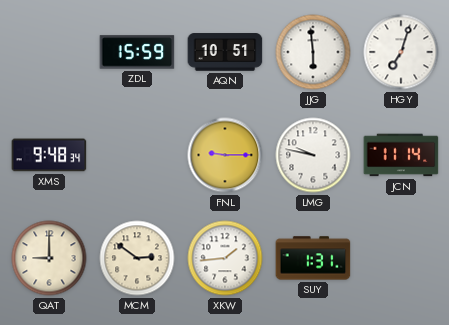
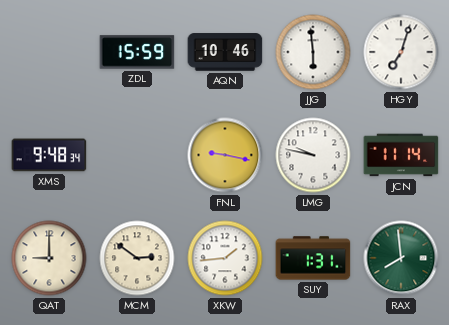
AQN: 10:51 -> 10:46 (225, 52)
FNL: 9:15 -> 9:17 (225, 155)
RAX: none -> 7:59 (401, 258)
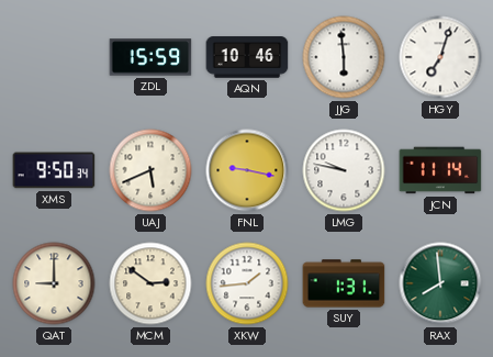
XMS: 9:48 -> 9:50 (54, 170)
UAJ: none -> 5:41 (150, 170)
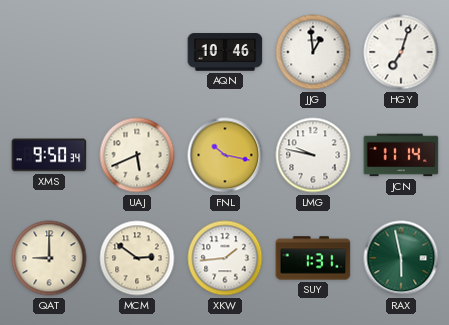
ZDL: 15:59 -> none (150, 57)
JJG: 5:59 -> 12:59 (313, 52)
FNL: 9:17 -> 10:17 (225, 155)
RAX: 7:59 -> 5:58 (401, 258)
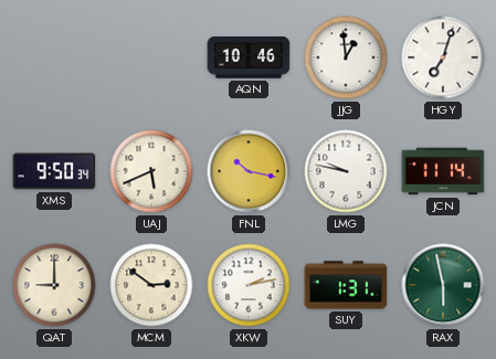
XKW: 1:44 -> 2:13 (249, 285)
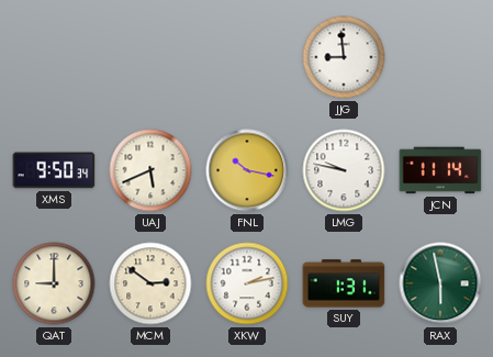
AQN: 10:46 -> none (249, 57)
JJG: 12:59 -> 8:59 (344, 57)
HGY: 7:03 -> none (443, 57)
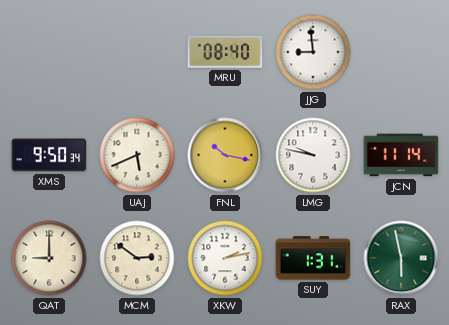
MRU: none -> 08:40 (225, 52)
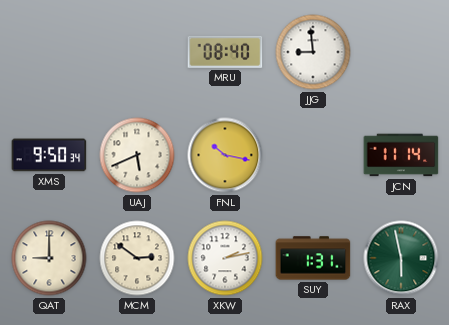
LMG: 9:47 -> none (313, 155)
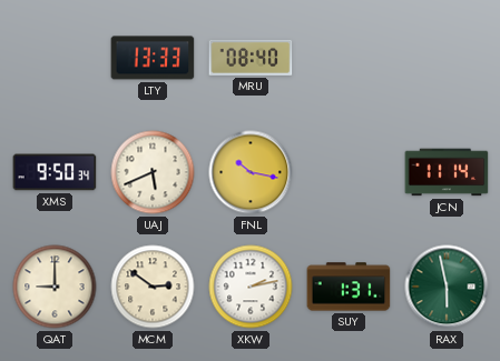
LTY: none -> 13:33 (153, 58)
JJG: 8:59 -> none (313, 52)
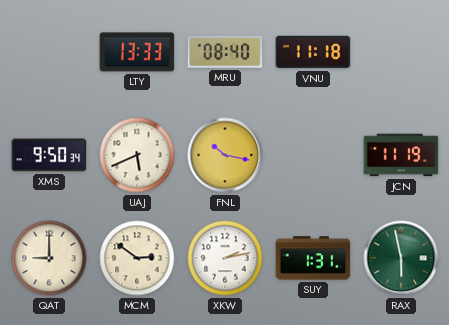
VNU: none -> 11:18 (313, 52)
JCN: 11:14 -> 11:19 (401, 155)
